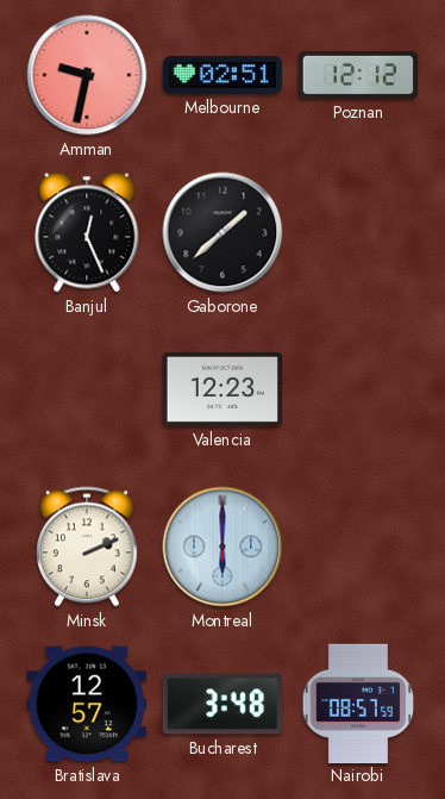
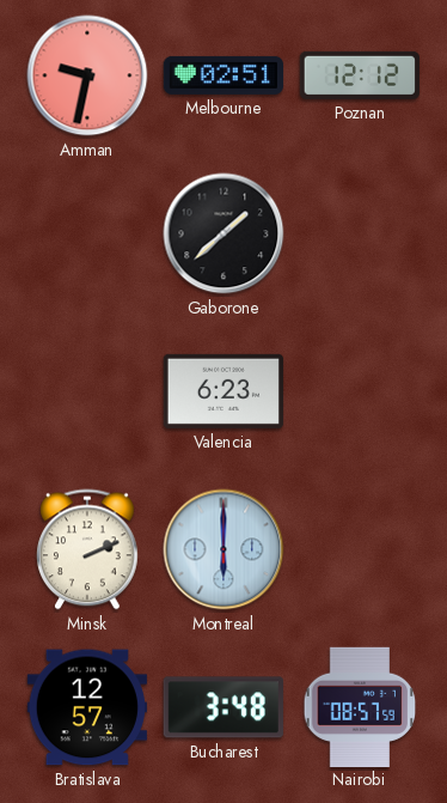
Banjul: 12:26 -> none (87, 232)
Valencia: 12:23 -> 6:23 (223, 391)
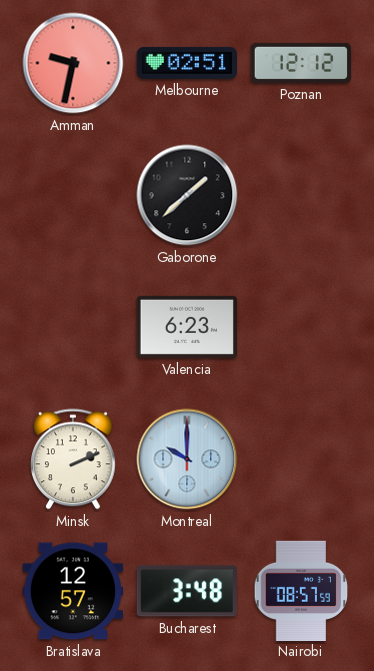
Montreal: 6:00 -> 10:00 (187, 459)
